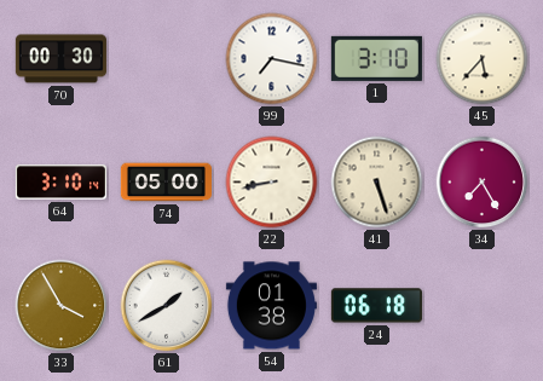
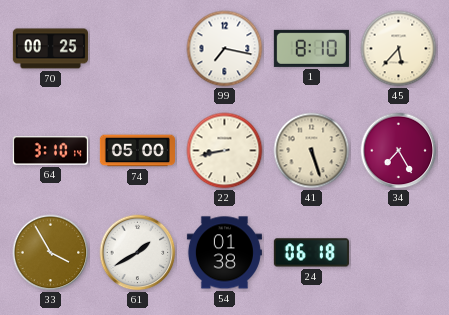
70: 00:30 -> 00:25 (50, 49)
1: 3:10 -> 8:10 (311, 48)
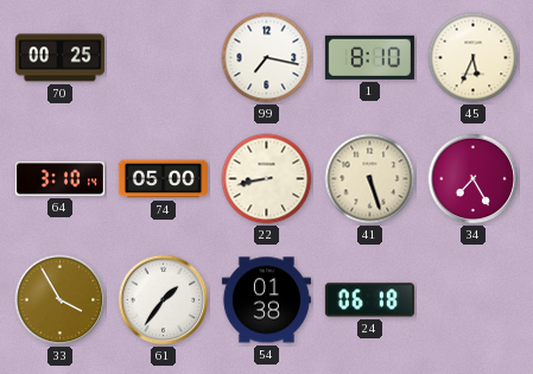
45: 5:37 -> 5:34 (474, 58)
61: 1:40 -> 1:36 (164, 300)
